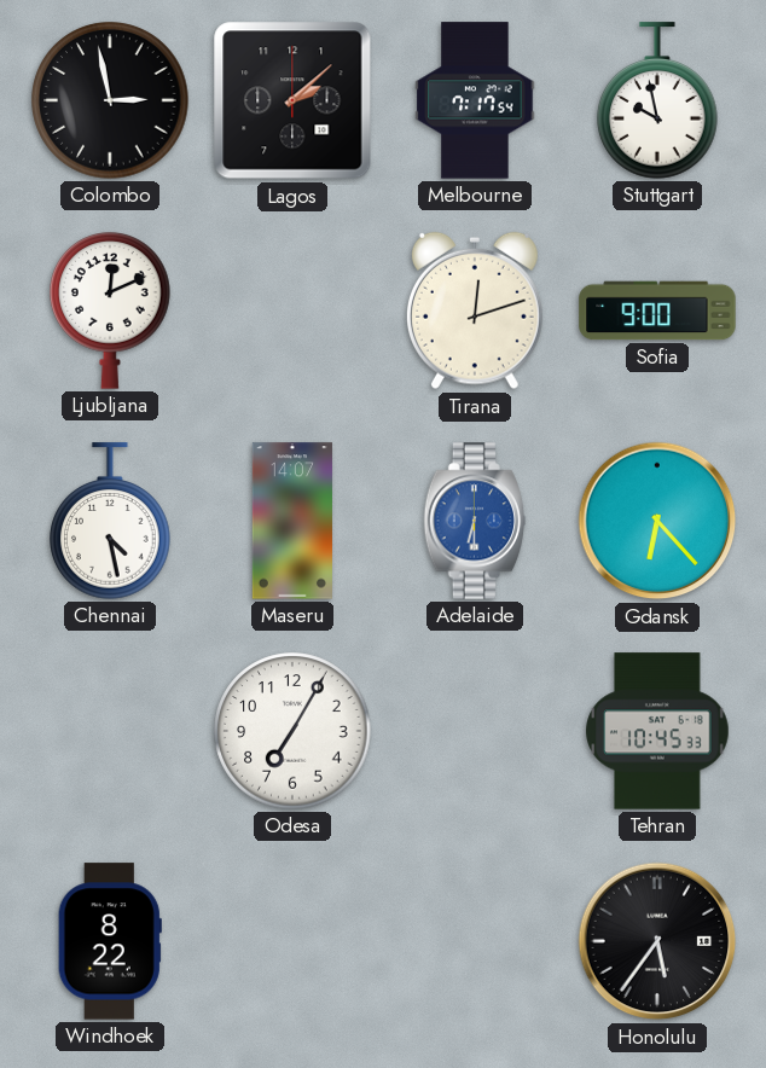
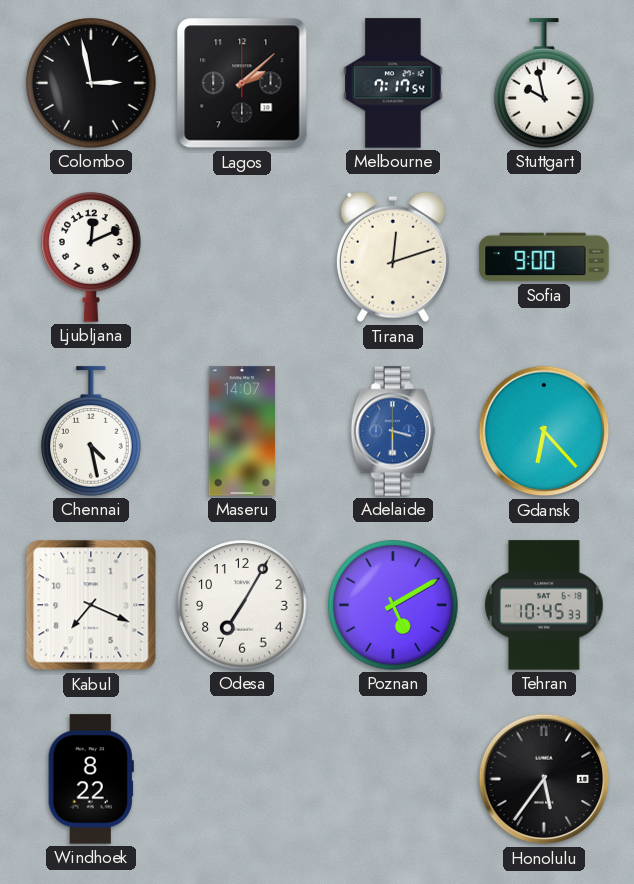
Adelaide: 6:30 -> 3:30 (393, 431)
Kabul: none -> 7:19 (91, 605)
Poznan: none -> 5:10 (393, 605)
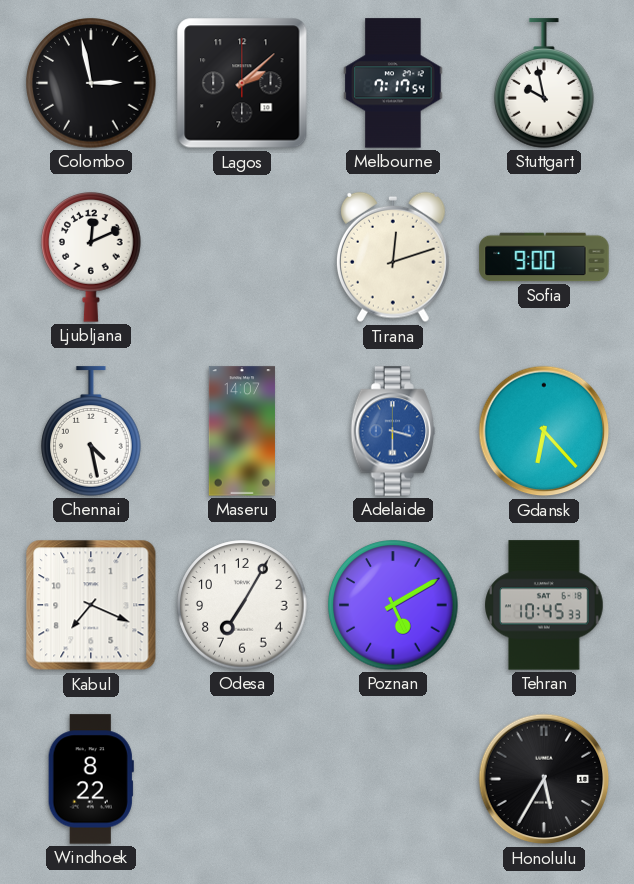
Honolulu: 5:36 -> 5:35 (544, 779)
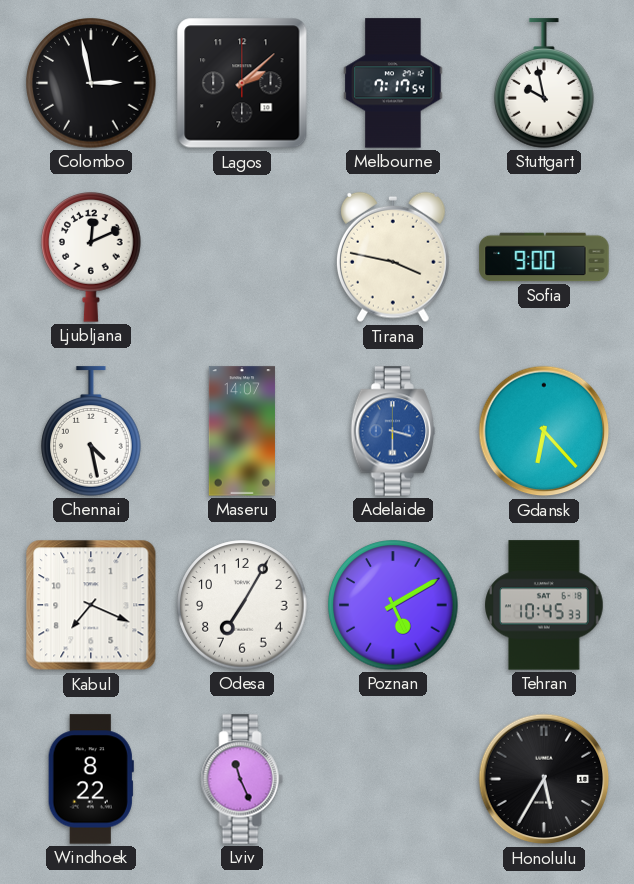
Tirana: 12:12 -> 3:47 (393, 257)
Lviv: none -> 11:26 (242, 779)
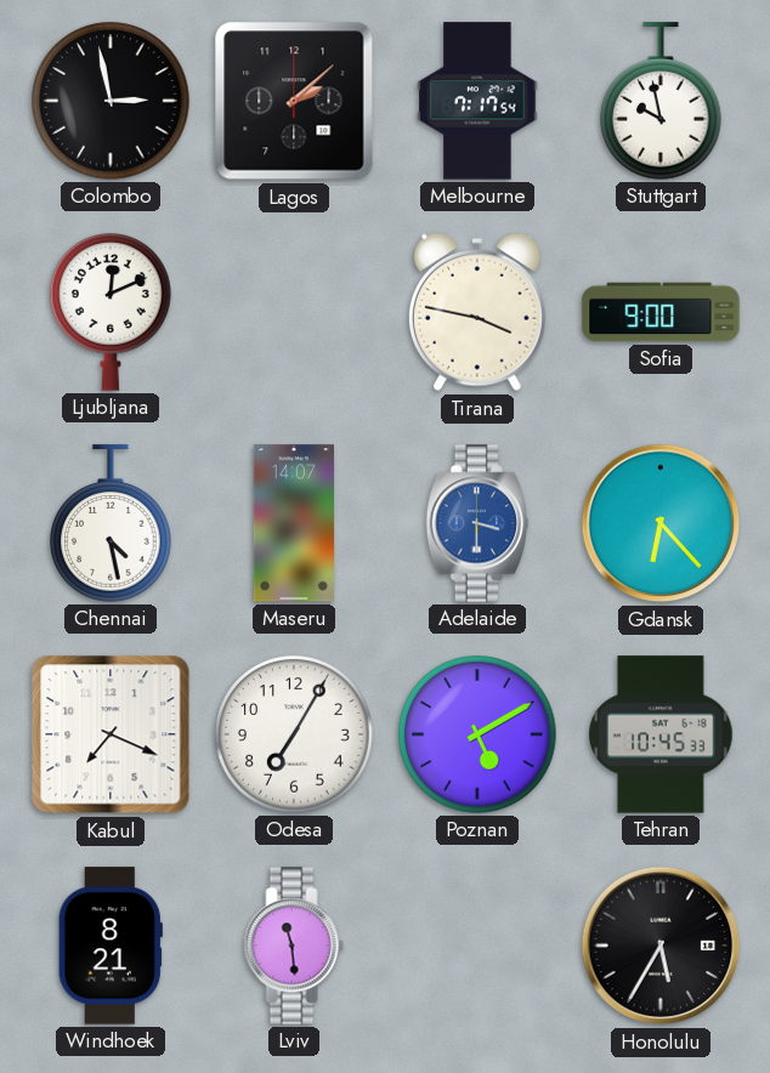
Windhoek: 8:22 -> 8:21 (111, 946)
Lviv: 11:26 -> 11:29 (294, 946)
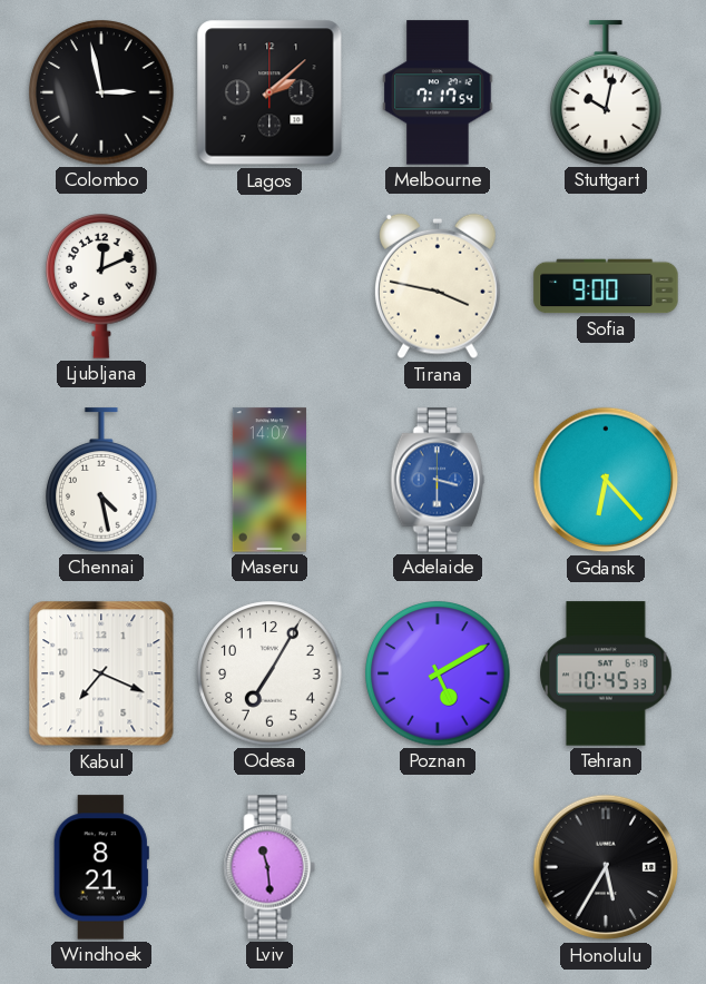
Stuttgart: 9:58 -> 10:02 (606, 92)
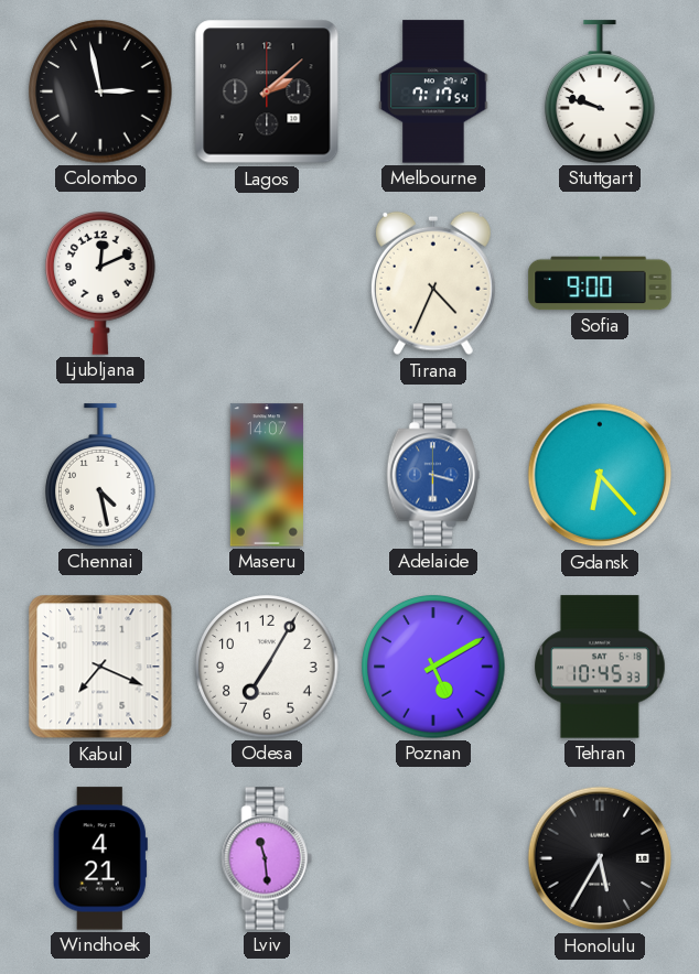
Stuttgart: 10:02 -> 9:48 (600, 91)
Tirana: 3:47 -> 4:34 (433, 283)
Windhoek: 8:21 -> 4:21 (100, 858)
